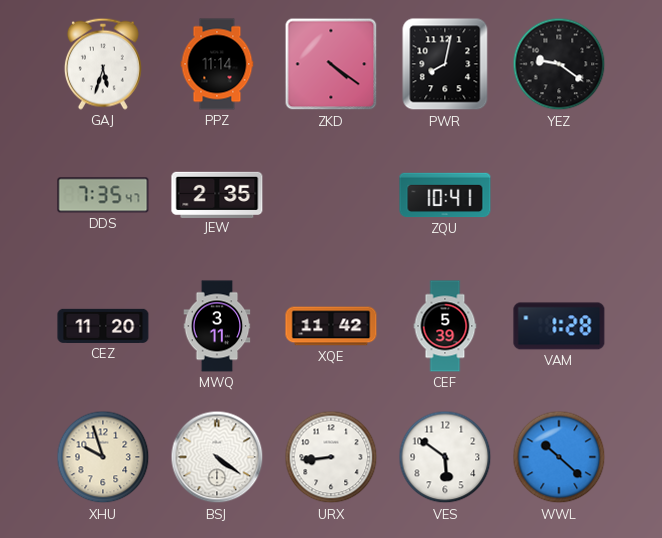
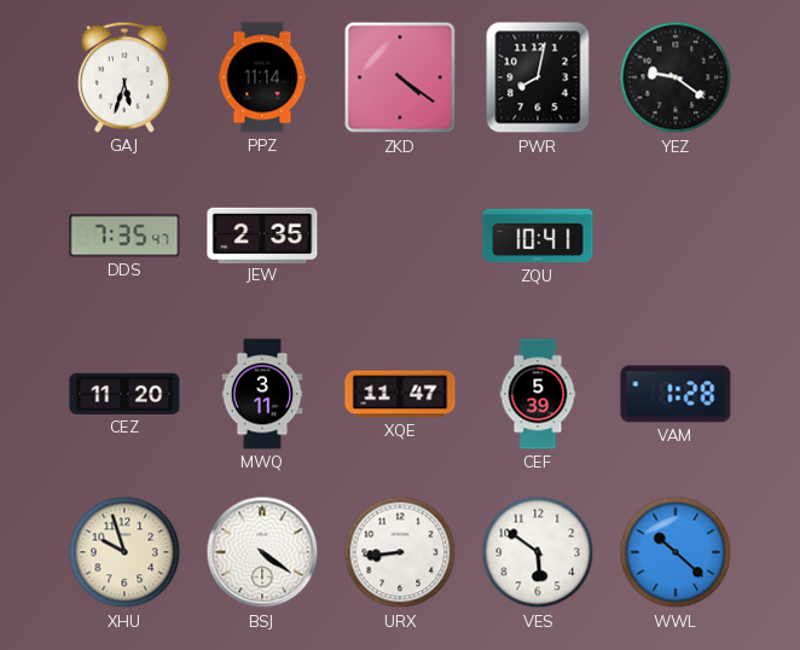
XQE: 11:42 -> 11:47 (400, 394)
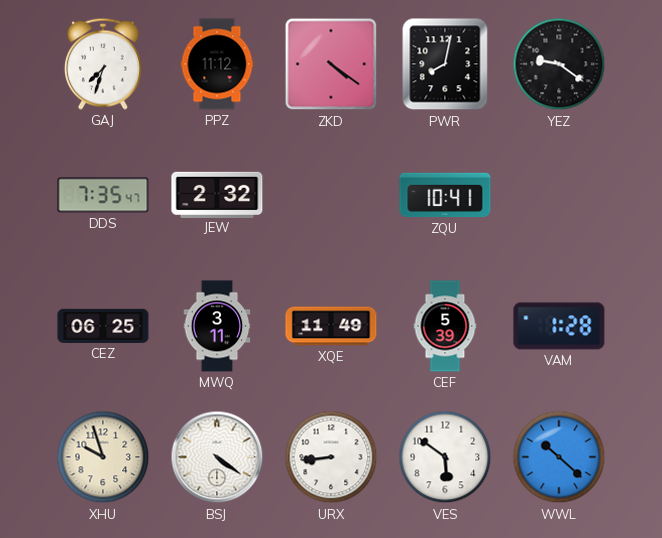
GAJ: 5:33 -> 7:33 (103, 64)
PPZ: 11:14 -> 11:12 (217, 64)
JEW: 2:35 -> 2:32 (217, 194)
CEZ: 11:20 -> 06:25 (103, 326)
XQE: 11:47 -> 11:49 (331, 326)
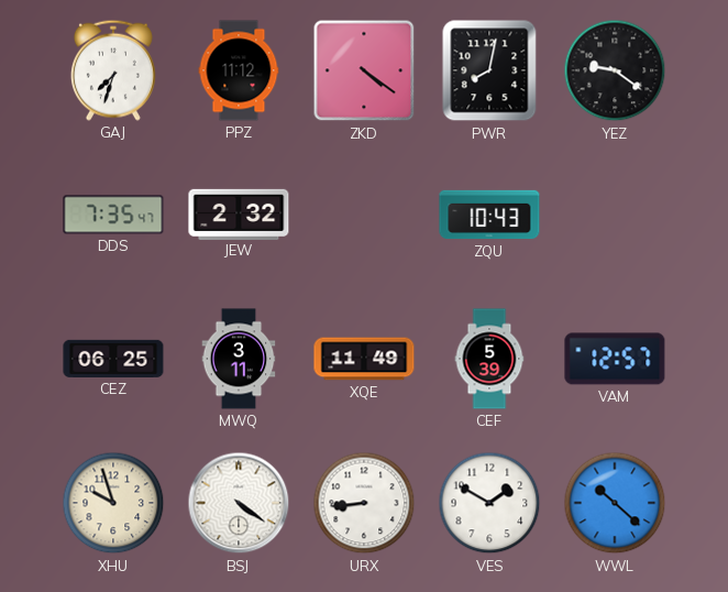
ZQU: 10:41 -> 10:43 (489, 215)
VAM: 1:28 -> 12:57 (615, 359)
VES: 5:51 -> 1:50 (489, 503)
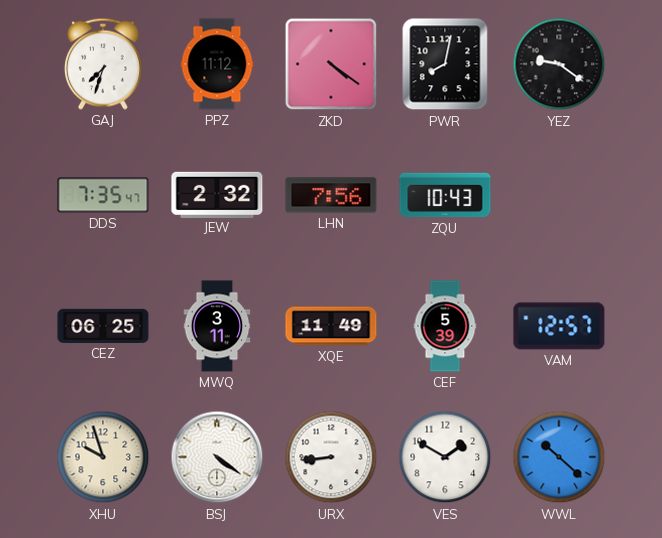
LHN: none -> 7:56 (331, 195)
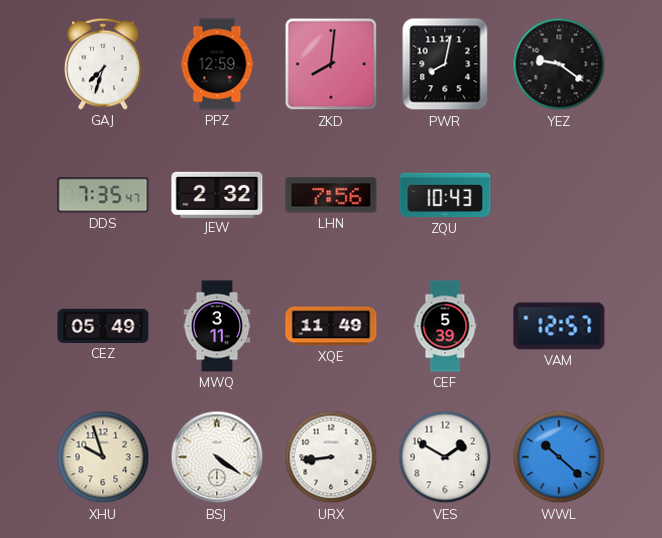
PPZ: 11:12 -> 12:59 (217, 64)
ZKD: 4:21 -> 8:01 (331, 64)
CEZ: 06:25 -> 05:49 (103, 326)
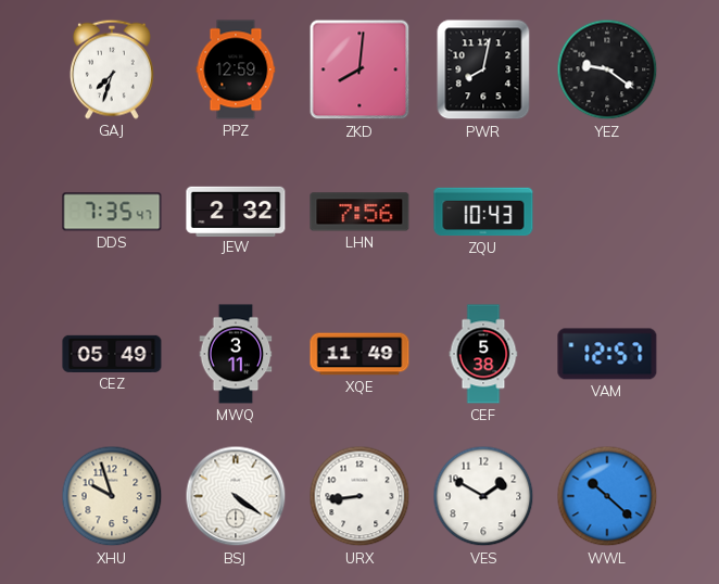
CEF: 5:39 -> 5:38 (483, 354)
